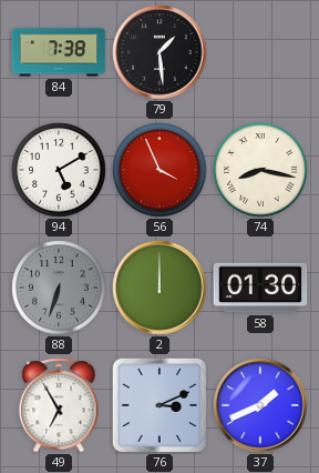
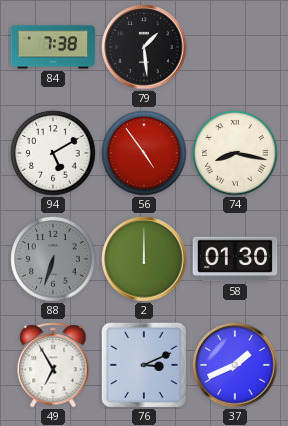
56: 3:56 -> 4:54 (144, 153)
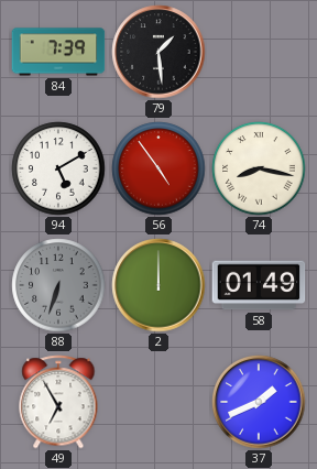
84: 7:38 -> 7:39 (58, 52)
58: 01:30 -> 01:49 (259, 285)
76: 3:11 -> none (143, 364)
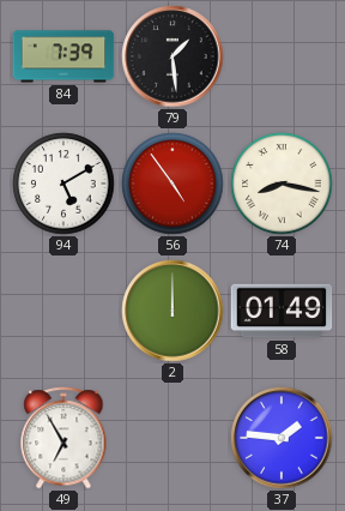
88: 6:33 -> none (58, 285)
37: 1:41 -> 1:46 (282, 438)
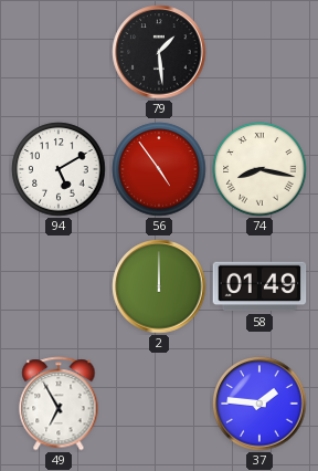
84: 7:39 -> none (63, 56)
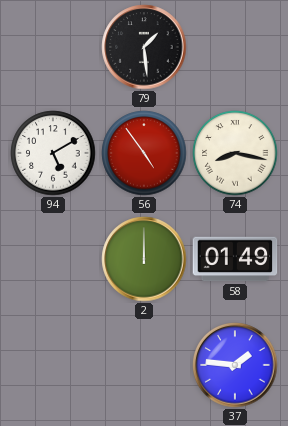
49: 6:55 -> none (59, 404)
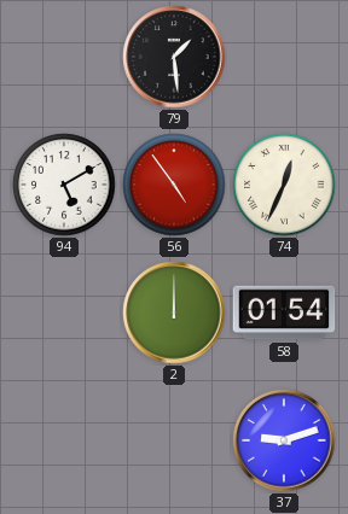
74: 8:17 -> 12:34 (284, 185)
58: 01:49 -> 01:54 (284, 313)
37: 1:46 -> 9:12 (284, 440)
